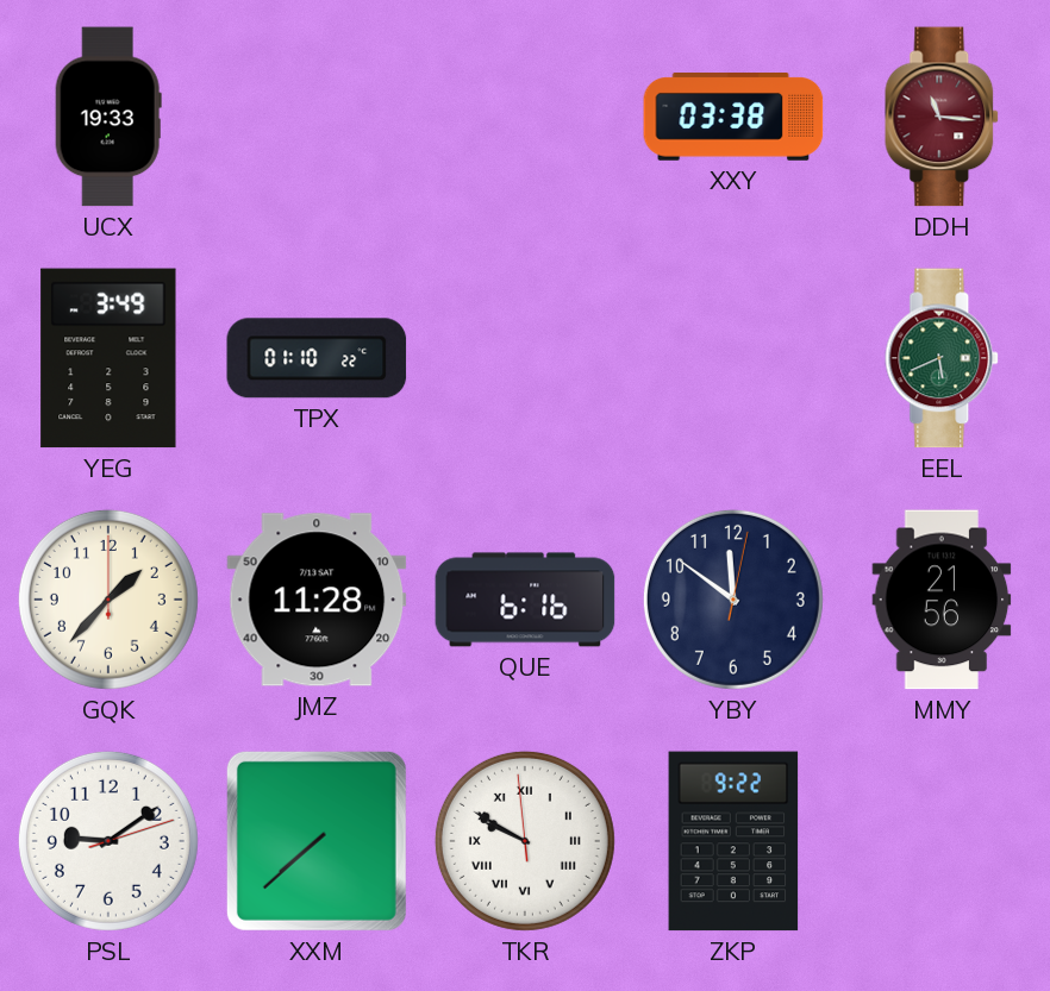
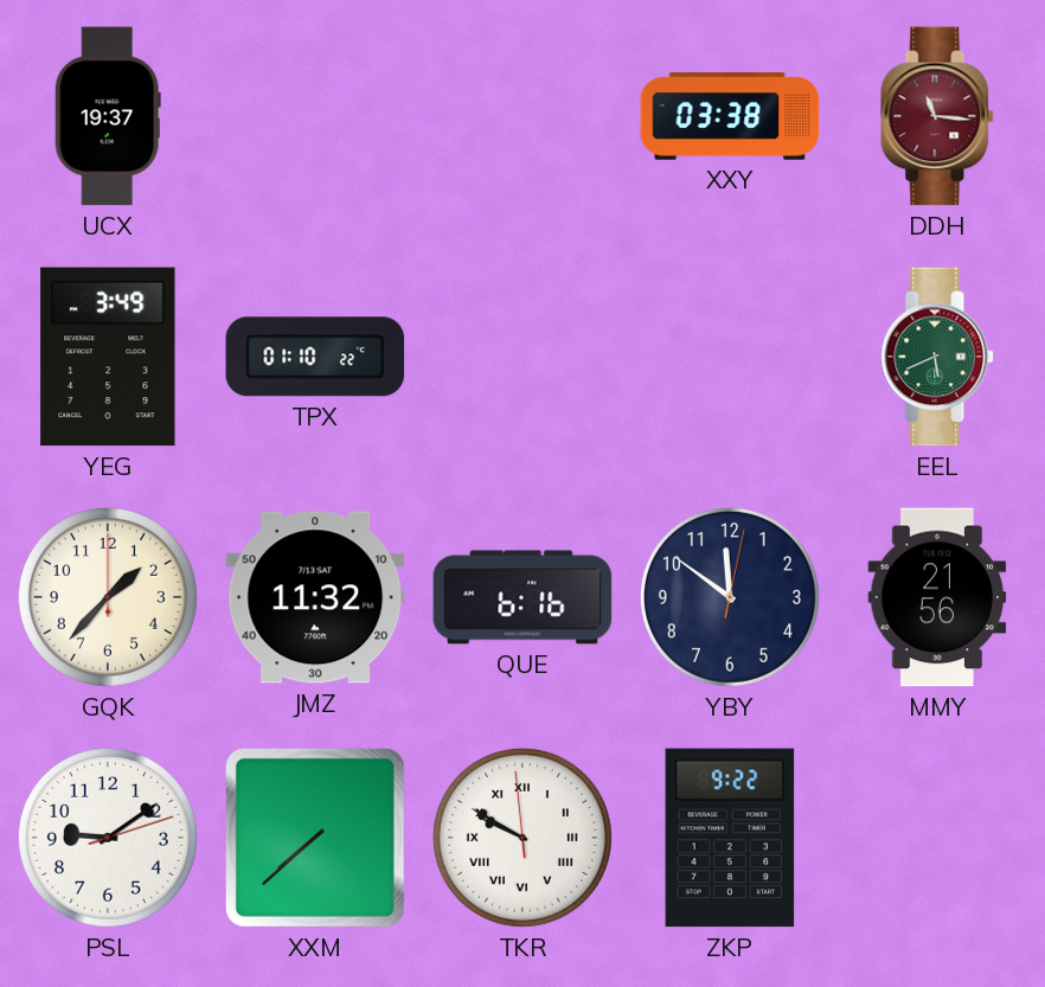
UCX: 19:33 -> 19:37 (108, 116)
JMZ: 11:28 -> 11:32 (315, 597)
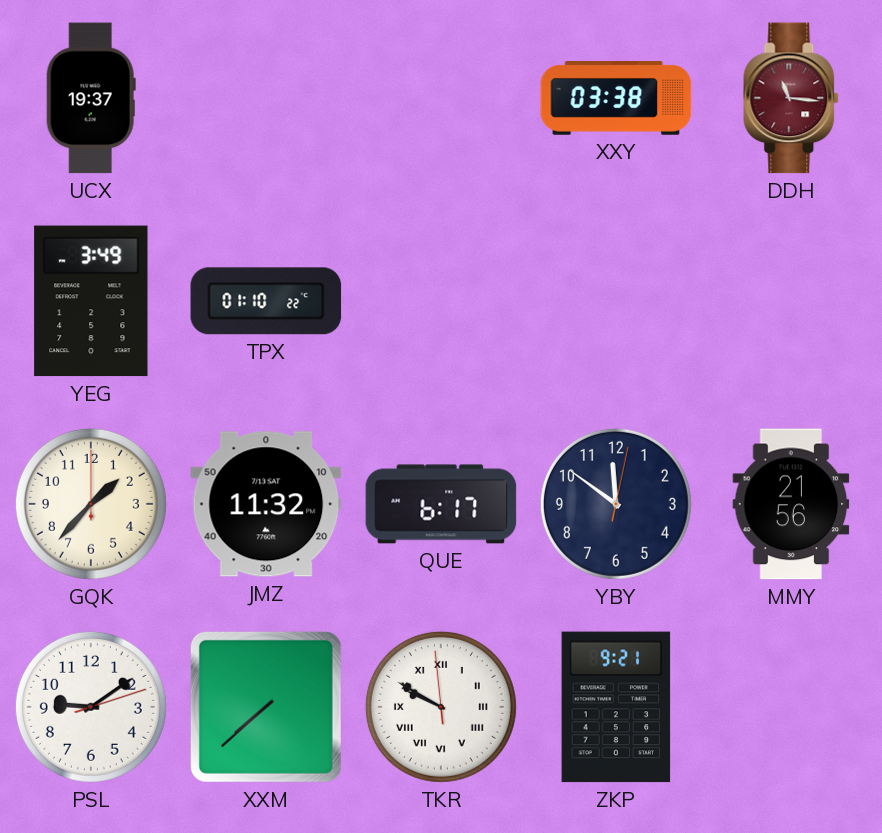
EEL: 5:41 -> none (938, 357)
QUE: 6:16 -> 6:17 (441, 504)
ZKP: 9:22 -> 9:21 (616, 707)
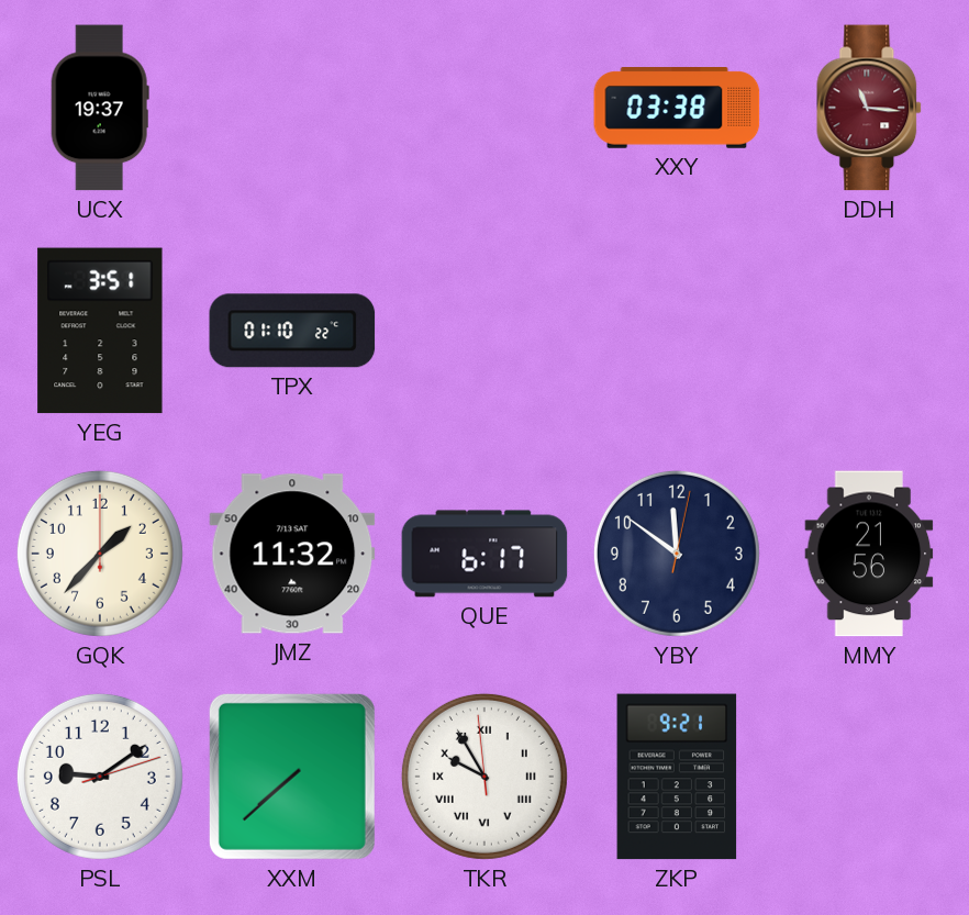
YEG: 3:49 -> 3:51 (100, 331)
TKR: 9:49 -> 9:54 (484, 777)
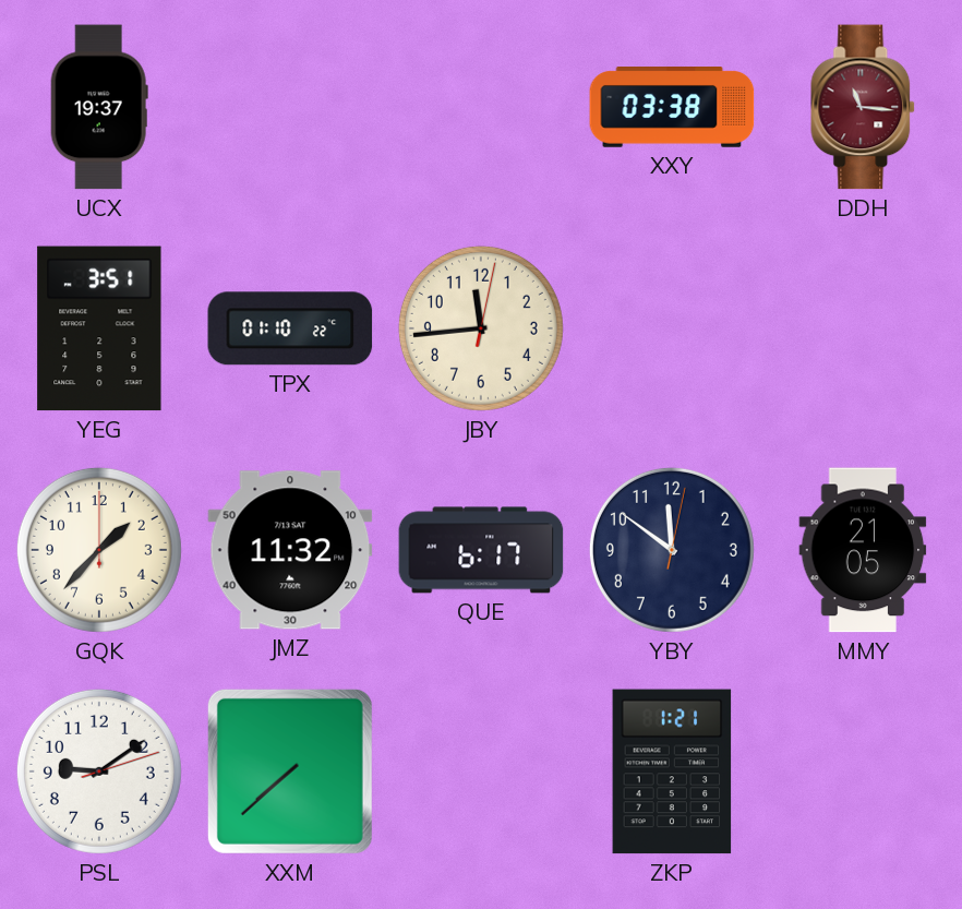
JBY: none -> 11:44 (481, 328)
MMY: 21:56 -> 21:05 (863, 550)
TKR: 9:54 -> none (484, 777)
ZKP: 9:21 -> 1:21 (672, 772)
